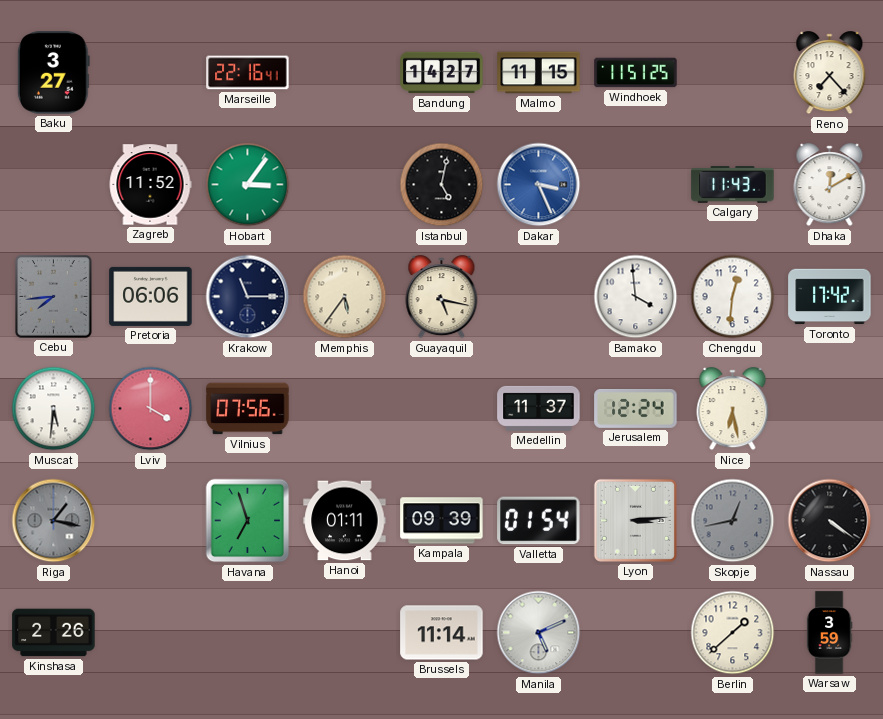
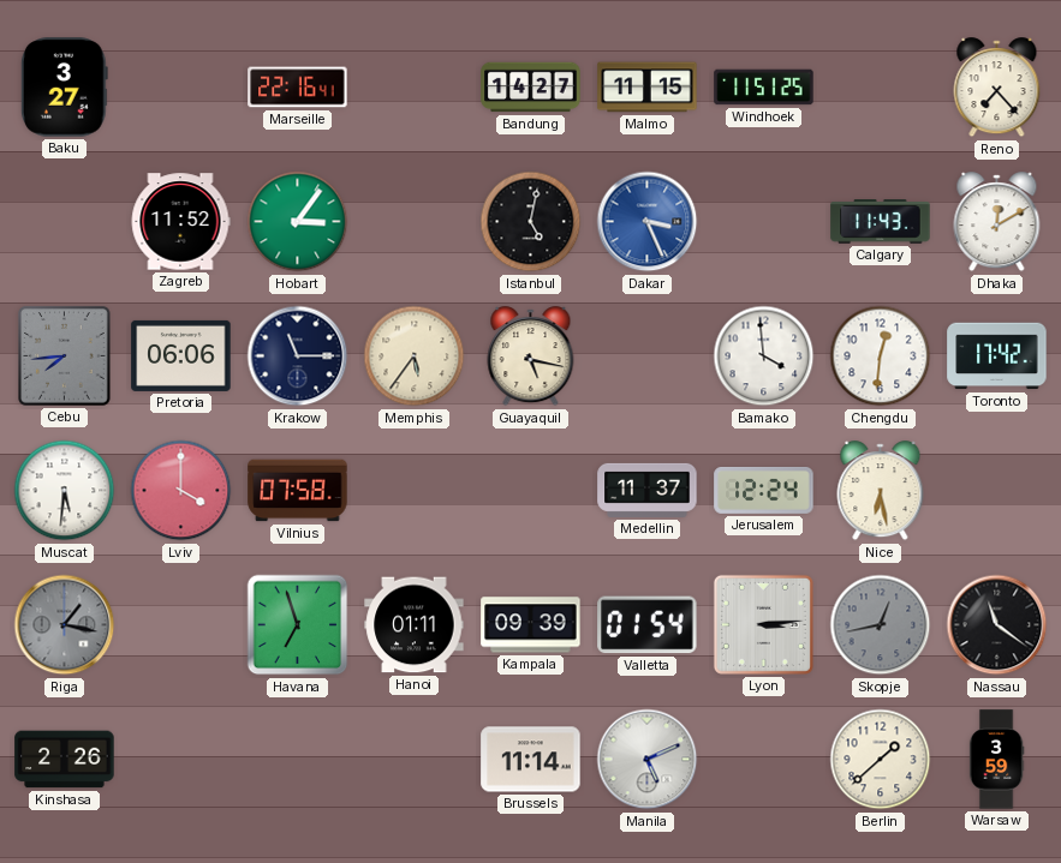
Vilnius: 07:56 -> 07:58 (298, 491)
Nassau: 4:21 -> 11:21 (997, 625)
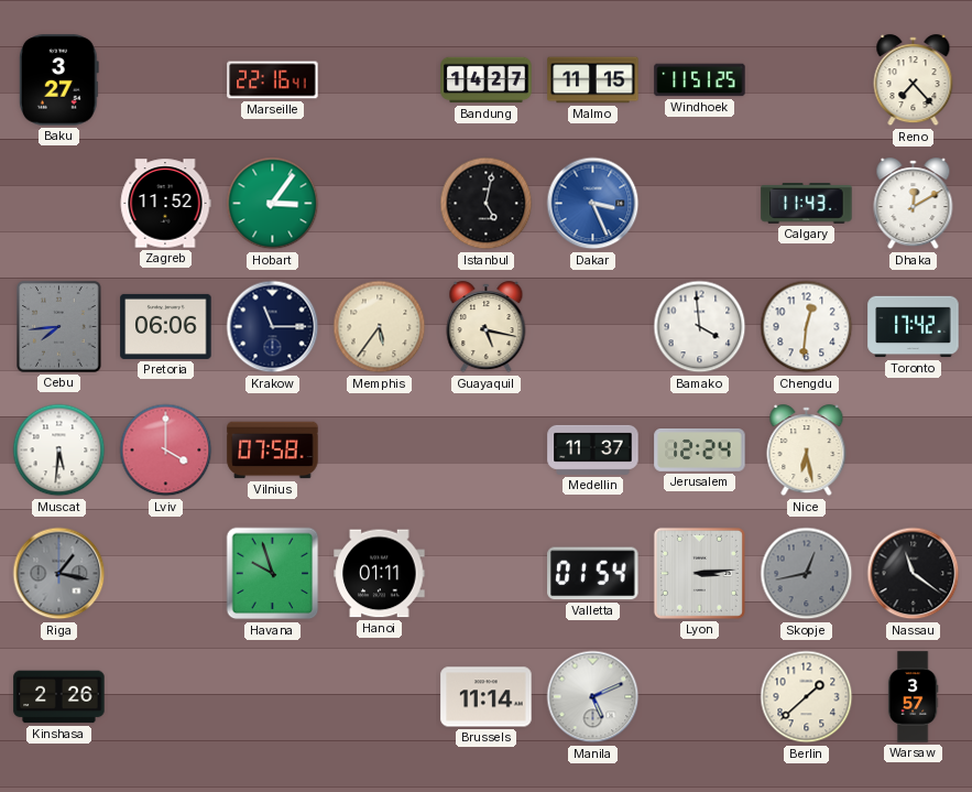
Havana: 6:57 -> 9:57 (273, 574)
Kampala: 09:39 -> none (531, 625)
Warsaw: 3:59 -> 3:57 (913, 697)
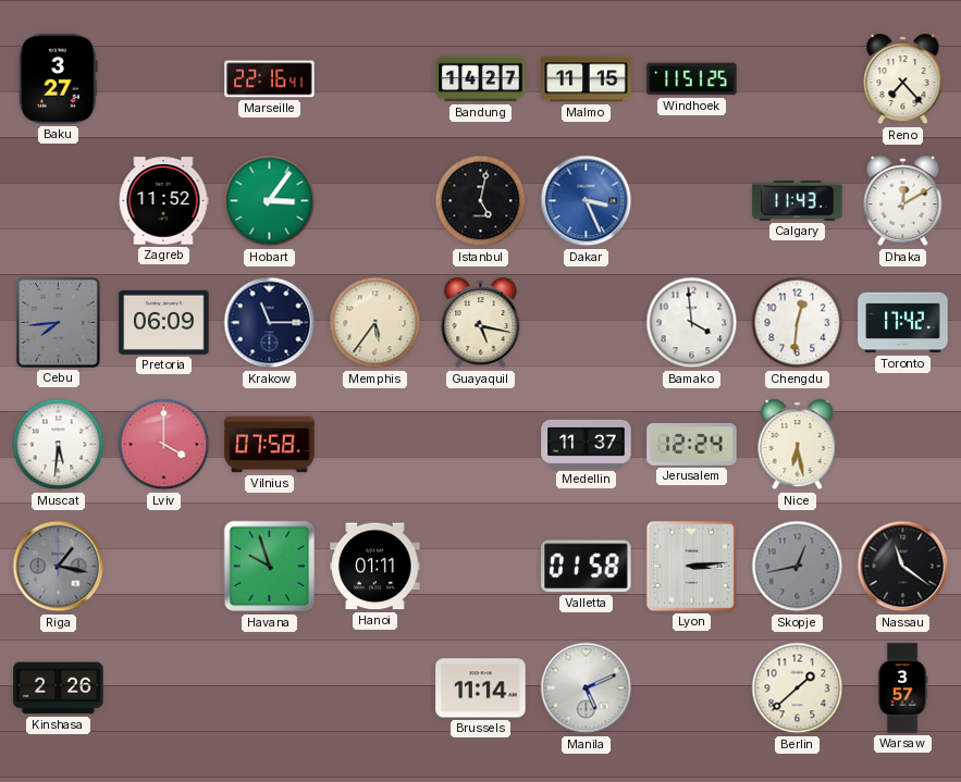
Pretoria: 06:06 -> 06:09 (164, 322)
Valletta: 01:54 -> 01:58 (587, 567)
